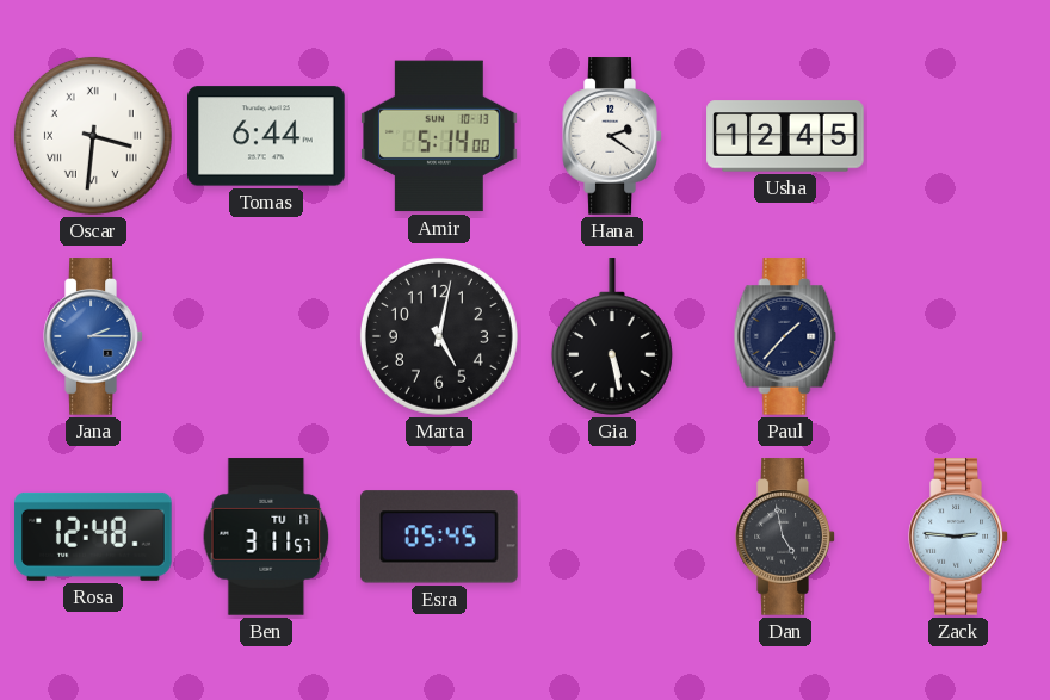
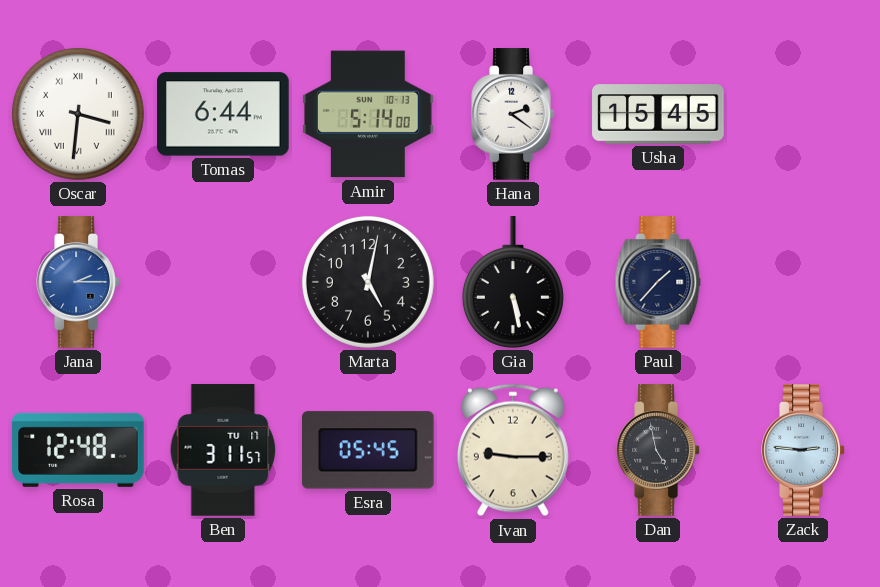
Usha: 12:45 -> 15:45 (658, 114)
Ivan: none -> 9:15 (513, 450)
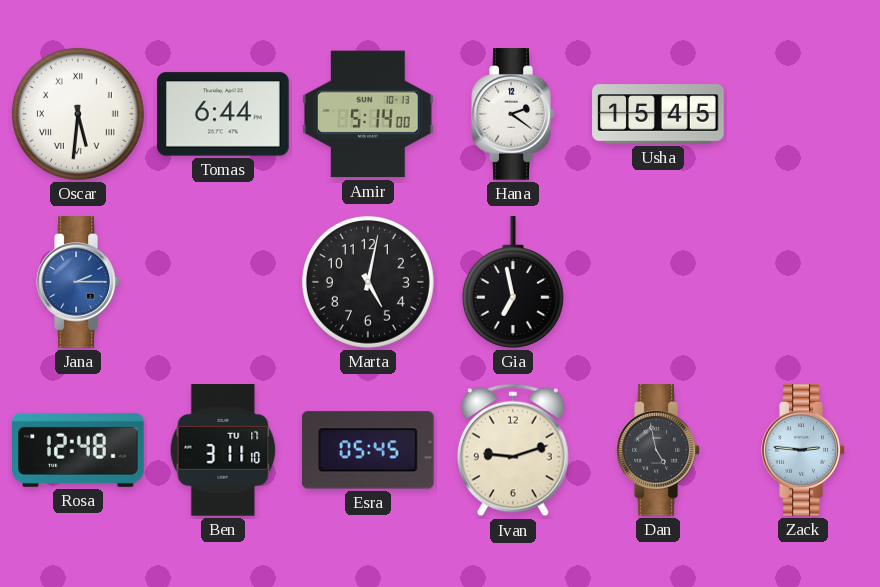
Oscar: 3:31 -> 5:31 (78, 114)
Gia: 5:28 -> 6:58 (513, 282)
Paul: 1:37 -> none (658, 282)
Ben: 3:11:57 -> 3:11:10 (223, 450)
Ivan: 9:15 -> 9:12 (513, 450)
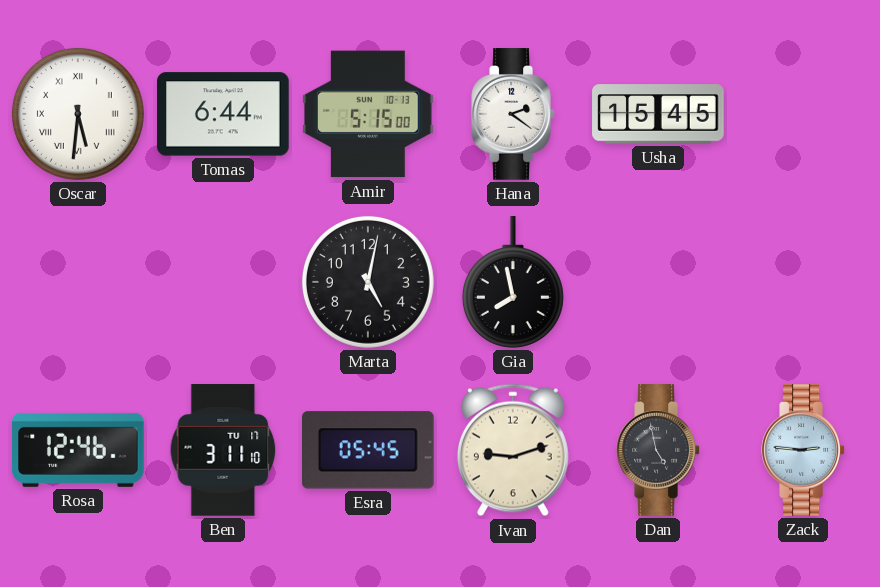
Amir: 5:14 -> 5:15 (368, 114)
Jana: 2:15 -> none (78, 282)
Gia: 6:58 -> 7:58 (513, 282)
Rosa: 12:48 -> 12:46 (78, 450)
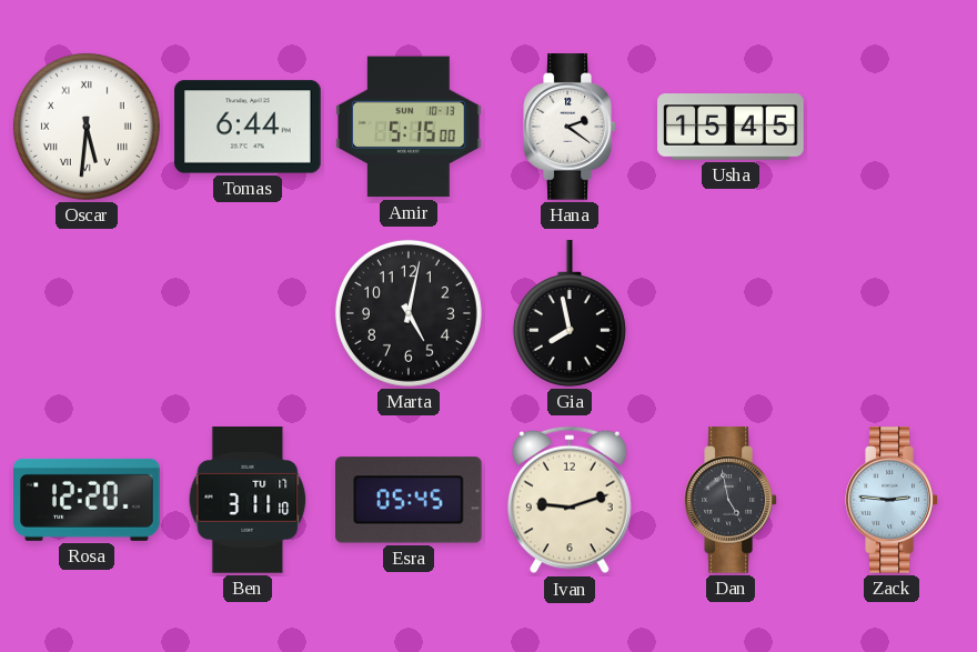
Rosa: 12:46 -> 12:20 (87, 500)
